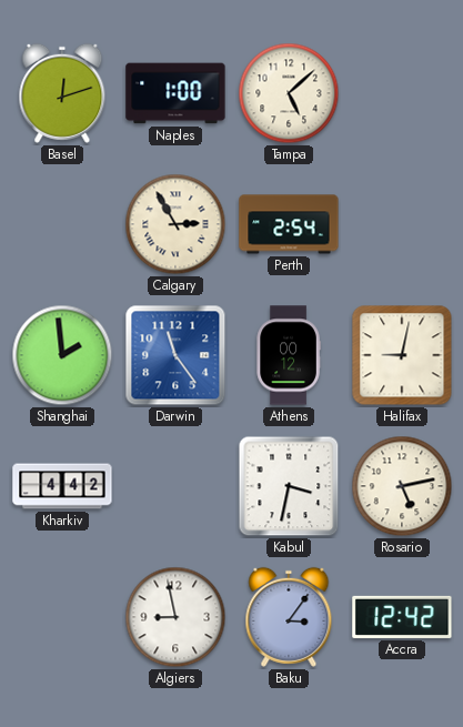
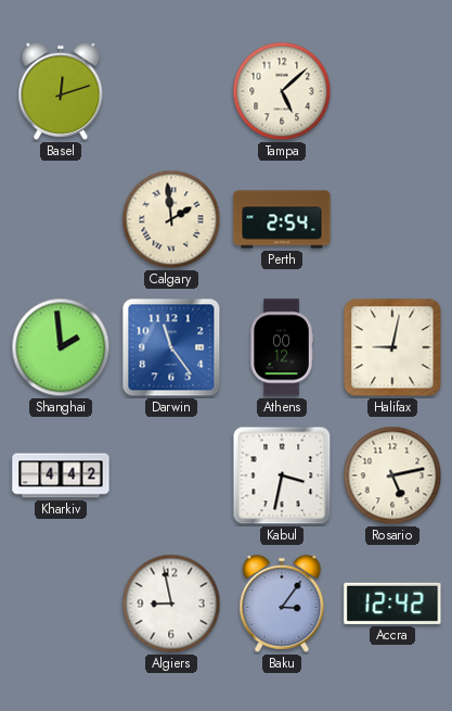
Naples: 1:00 -> none (175, 93)
Calgary: 2:55 -> 1:59 (171, 219)
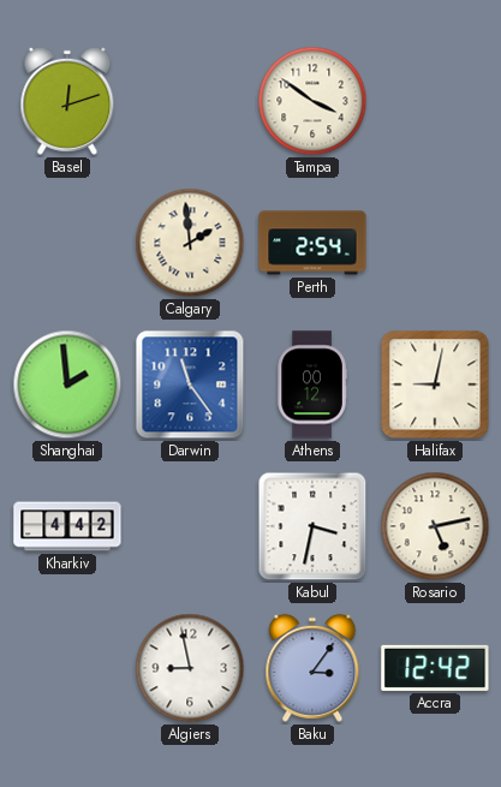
Tampa: 5:08 -> 3:51 (312, 101)
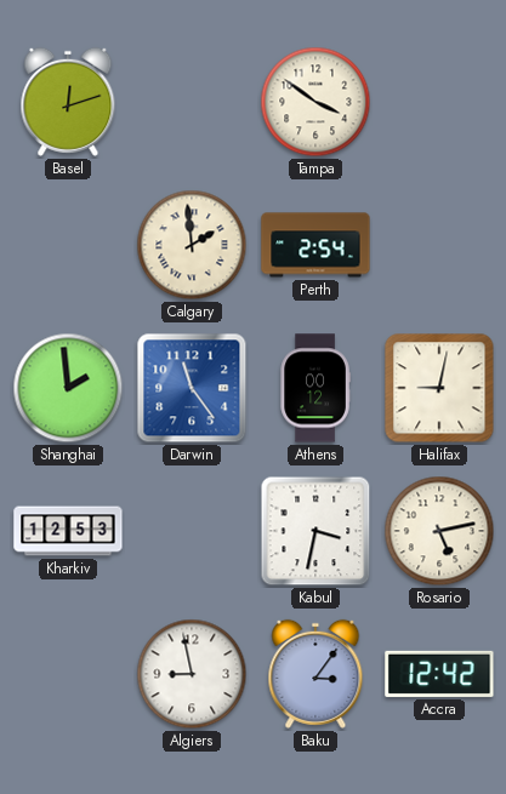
Kharkiv: 4:42 -> 12:53 (68, 531)
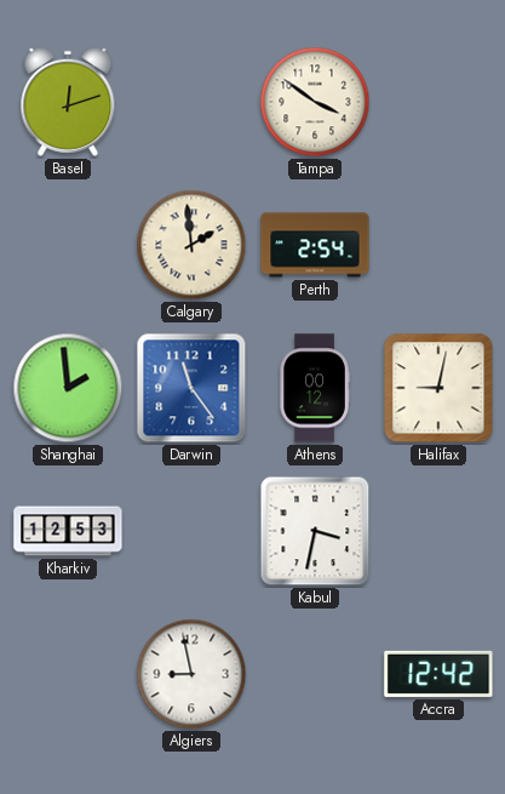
Rosario: 5:13 -> none (439, 531)
Baku: 3:06 -> none (315, 674)
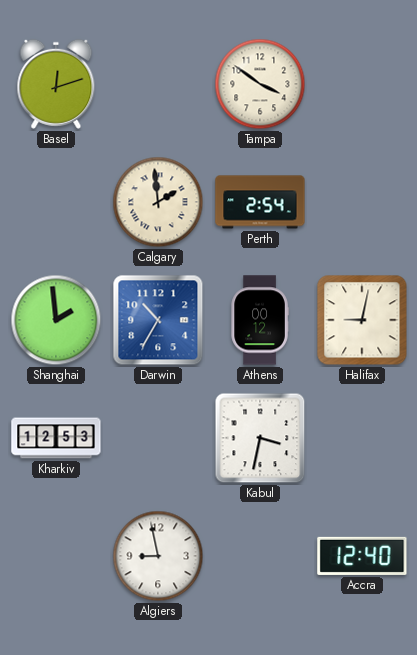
Darwin: 11:24 -> 10:35 (158, 320)
Accra: 12:42 -> 12:40 (362, 556)
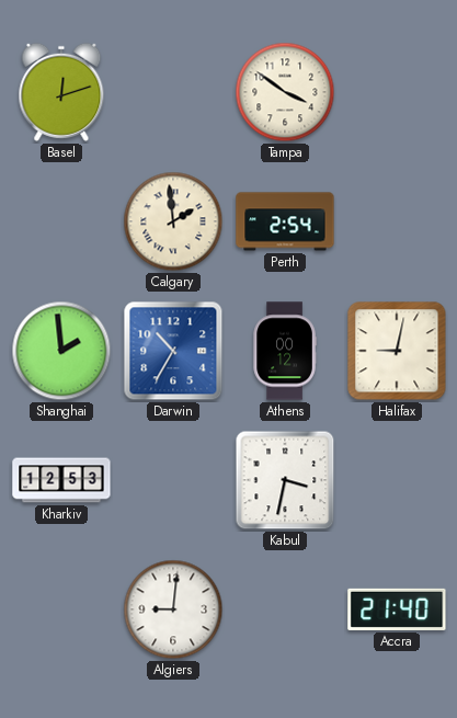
Algiers: 8:58 -> 9:01 (173, 609)
Accra: 12:40 -> 21:40 (397, 609)
